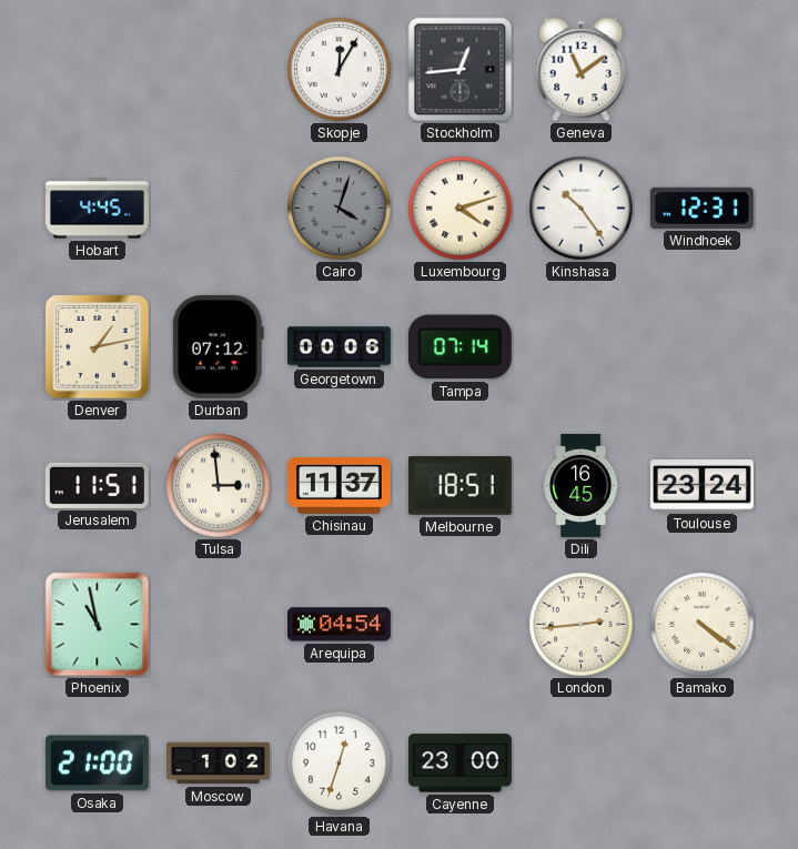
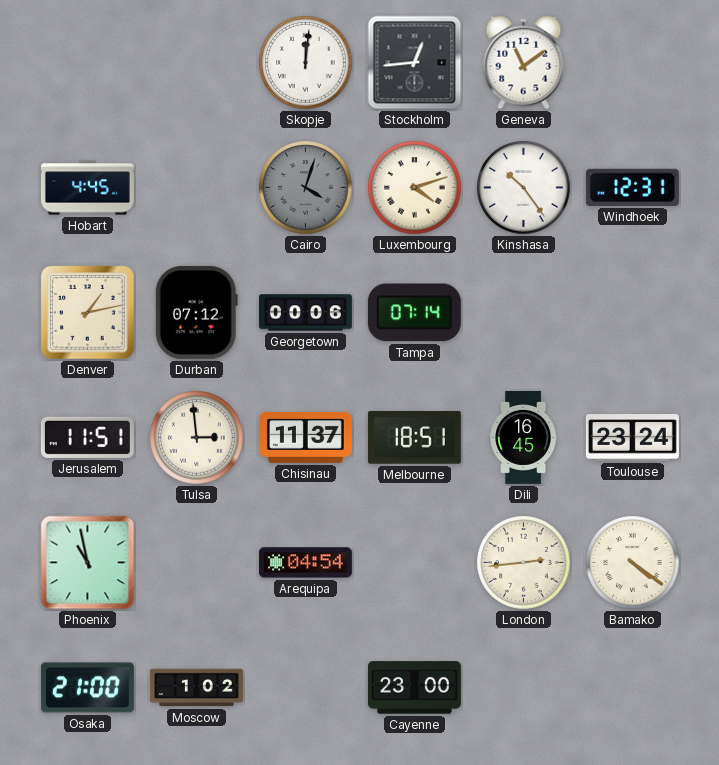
Skopje: 12:05 -> 12:01 (306, 63)
Havana: 12:33 -> none (340, 764)
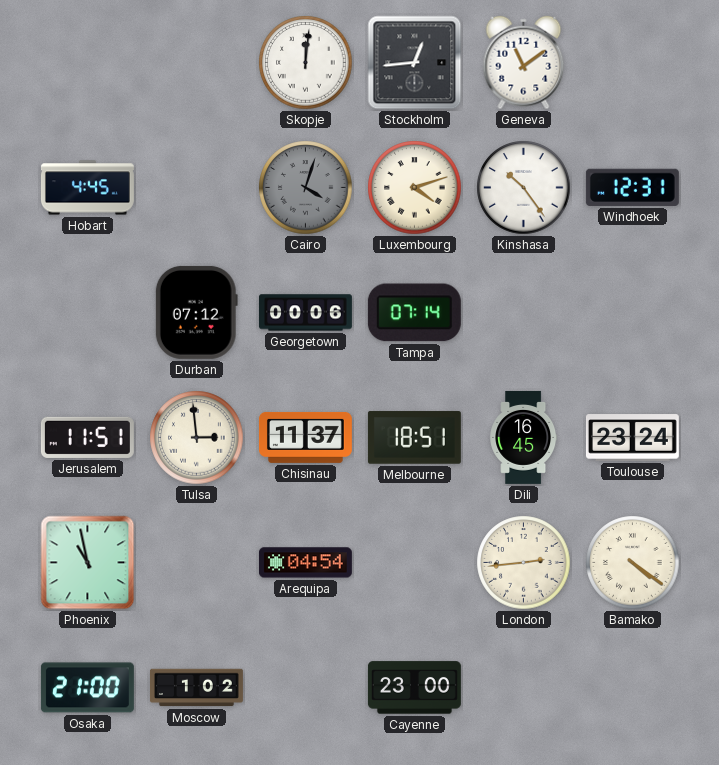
Denver: 1:13 -> none (88, 313)
